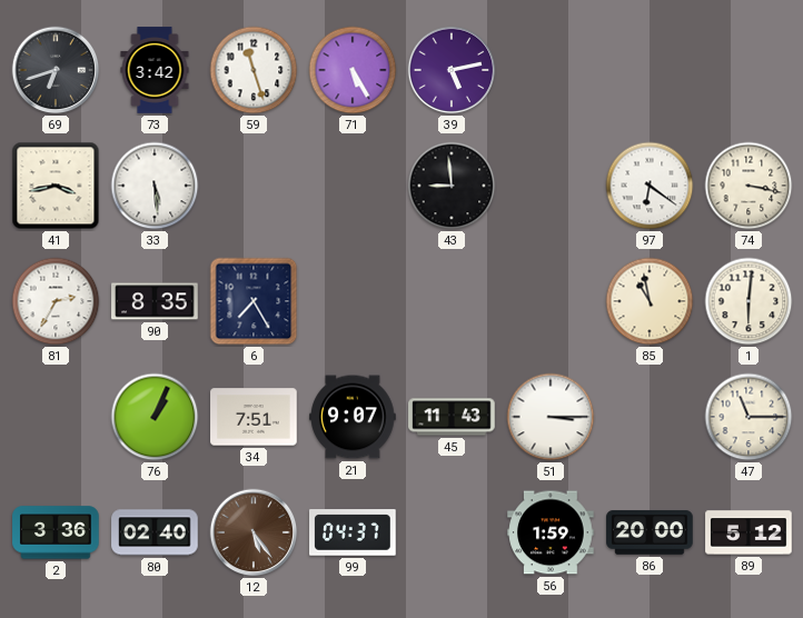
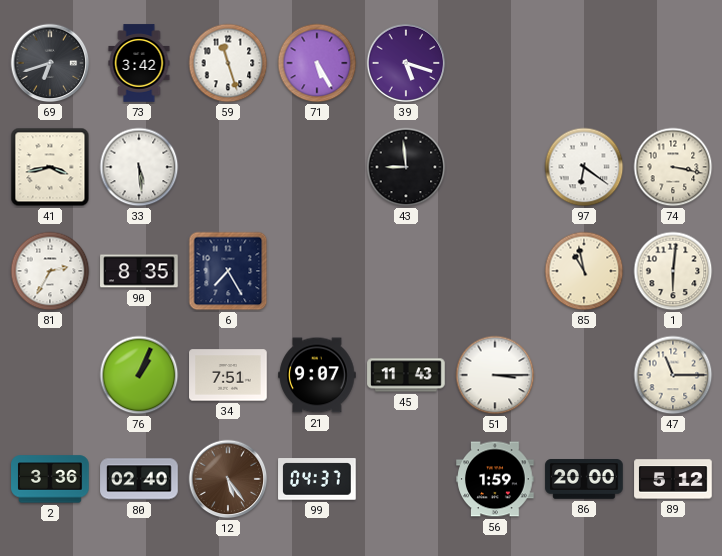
39: 5:13 -> 5:18 (406, 63)
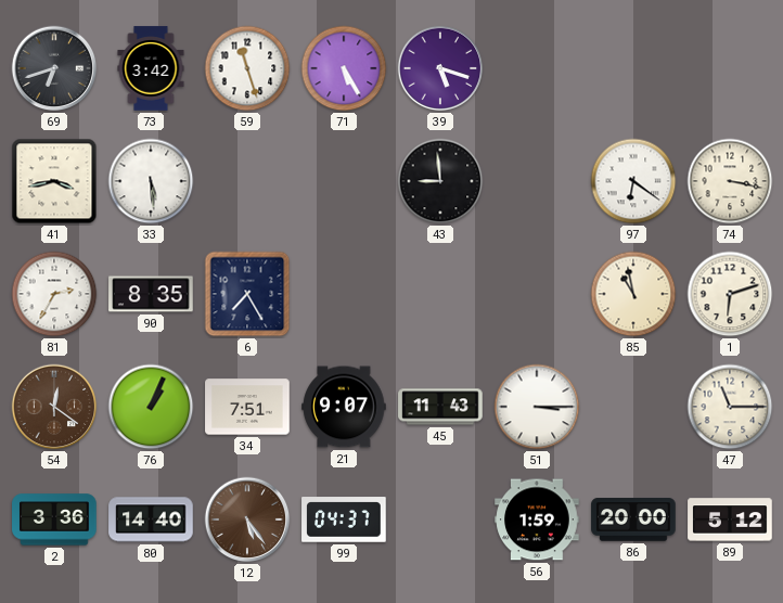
1: 6:01 -> 6:12 (730, 294)
54: none -> 12:21 (54, 407)
80: 02:40 -> 14:40 (151, 519)
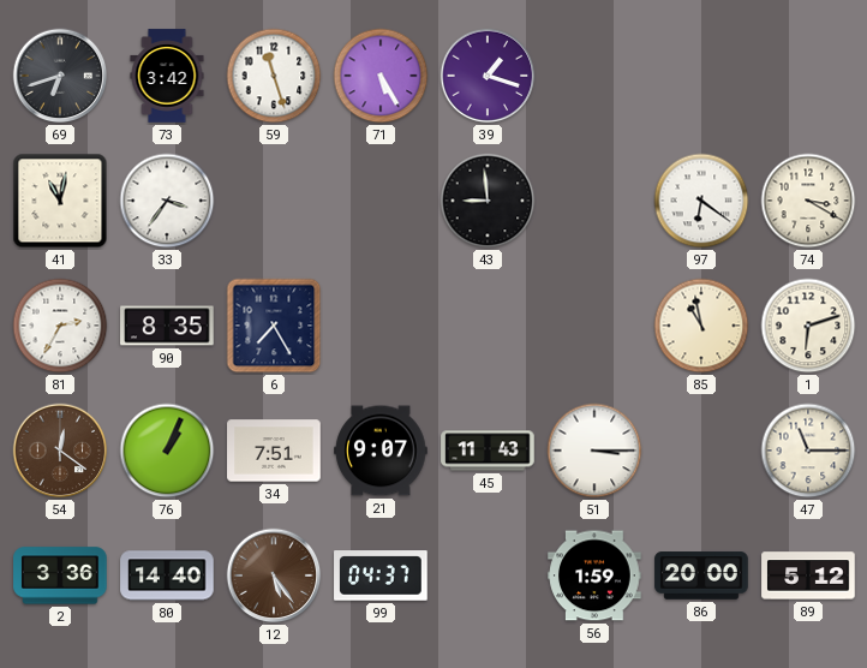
39: 5:18 -> 1:18 (488, 76)
41: 3:43 -> 11:02 (60, 201)
33: 5:29 -> 3:36 (167, 201)
74: 3:17 -> 3:20 (808, 201)
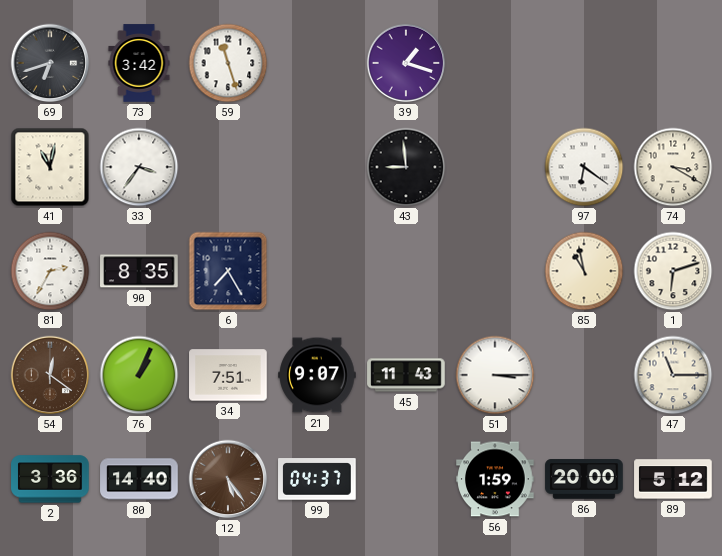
71: 5:25 -> none (381, 76)
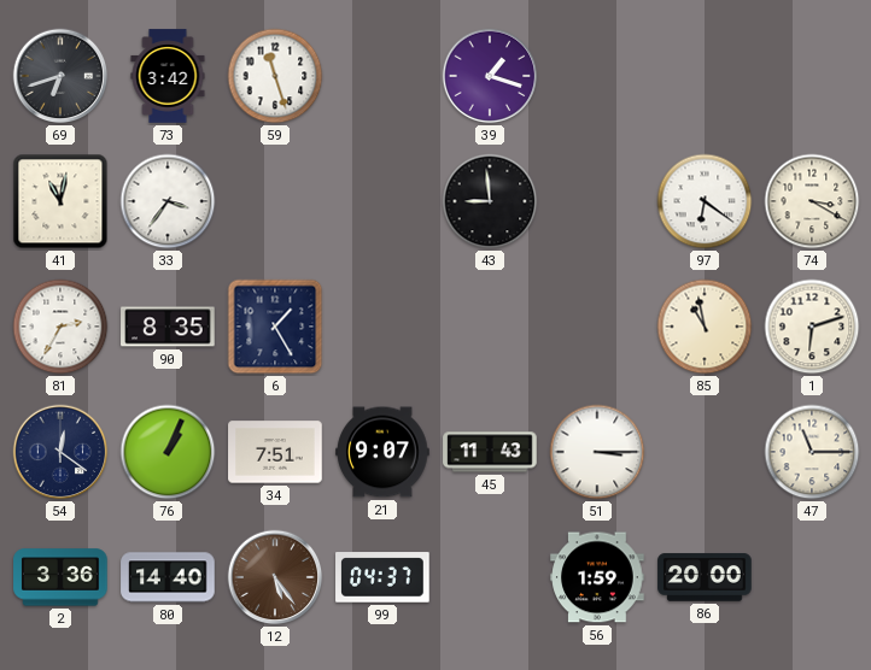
6: 7:25 -> 1:25 (275, 327)
54 dial: brown -> navy (60, 452)
89: 5:12 -> none (673, 479)
